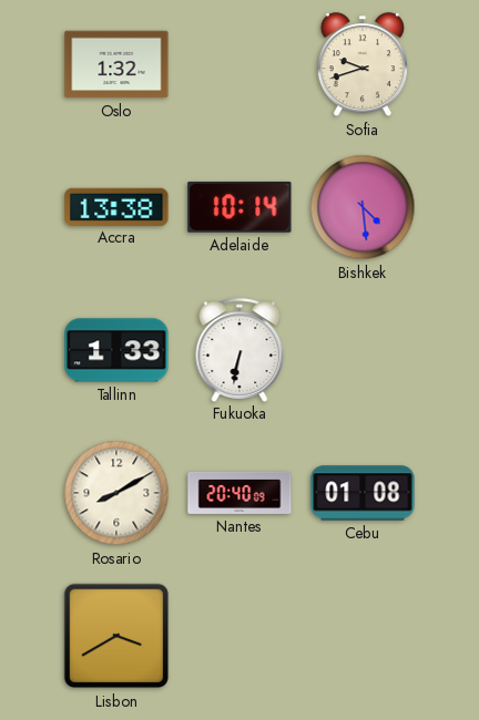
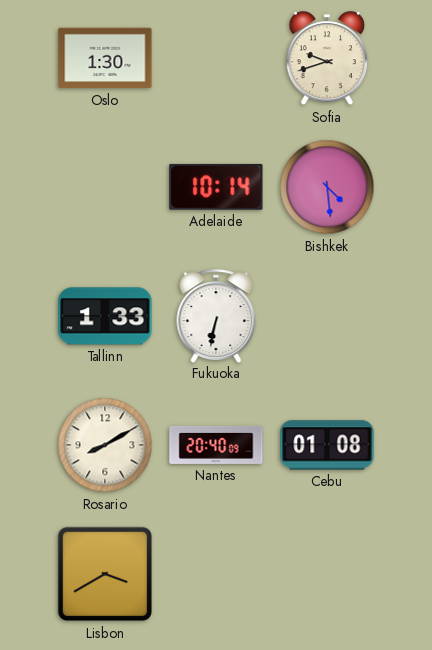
Oslo: 1:32 -> 1:30 (105, 58)
Accra: 13:38 -> none (116, 206)
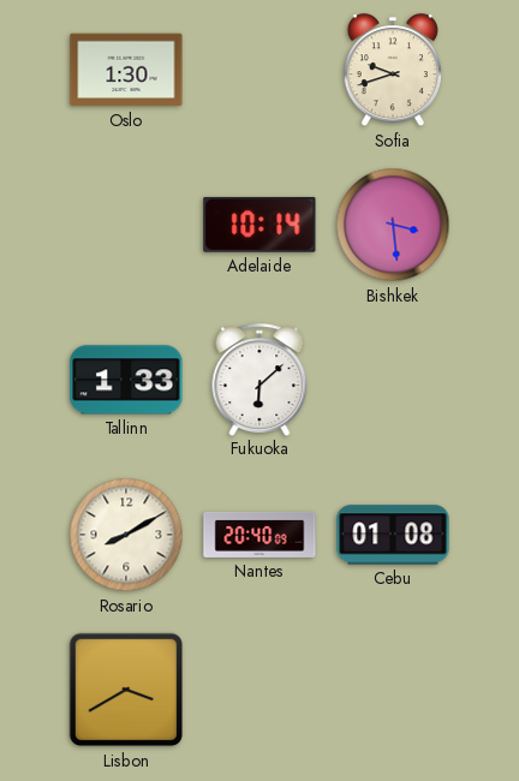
Bishkek: 4:29 -> 3:29 (393, 225)
Fukuoka: 6:32 -> 6:08 (259, 380)
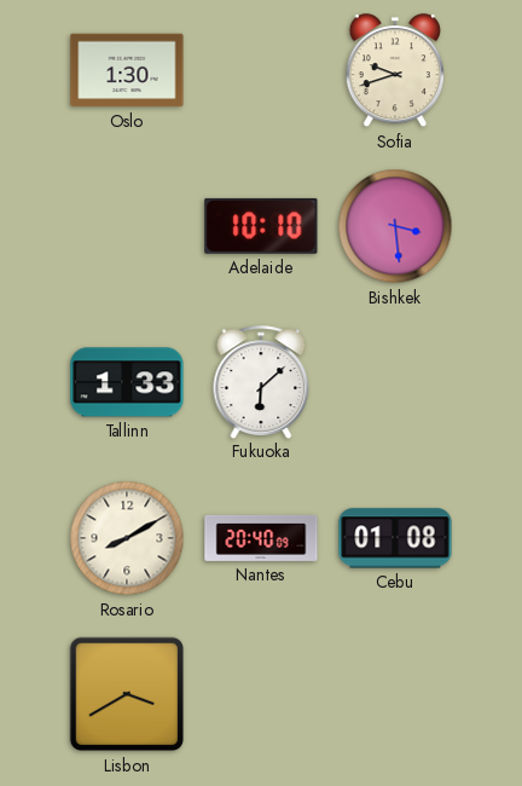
Adelaide: 10:14 -> 10:10 (261, 226)
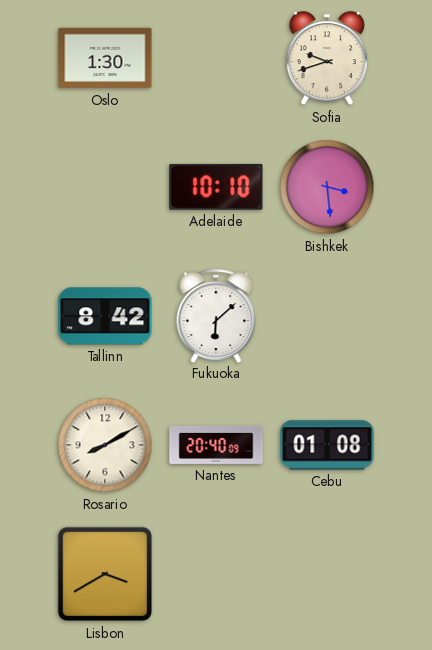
Tallinn: 1:33 -> 8:42 (105, 316)
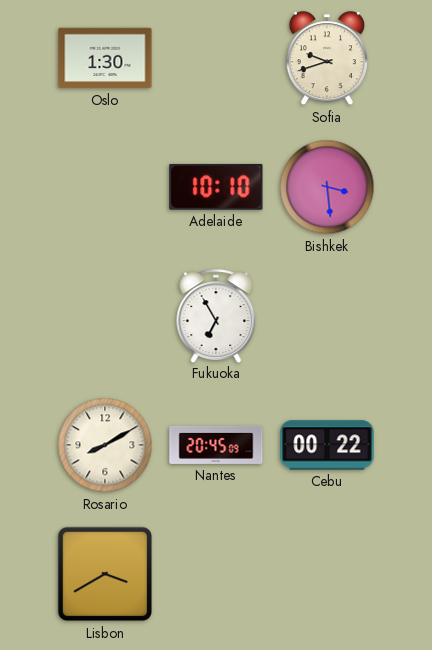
Tallinn: 8:42 -> none (105, 316)
Fukuoka: 6:08 -> 6:55 (216, 316)
Nantes: 20:40 -> 20:45 (216, 445)
Cebu: 01:08 -> 00:22 (327, 445)
